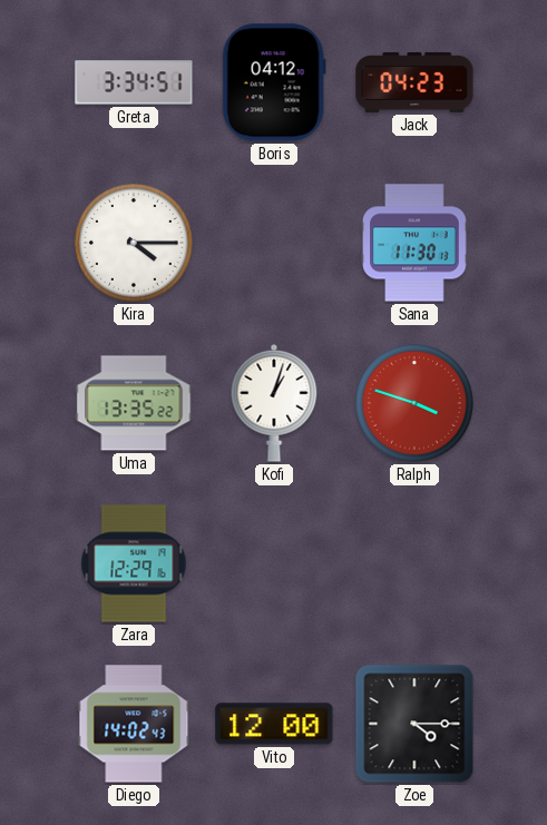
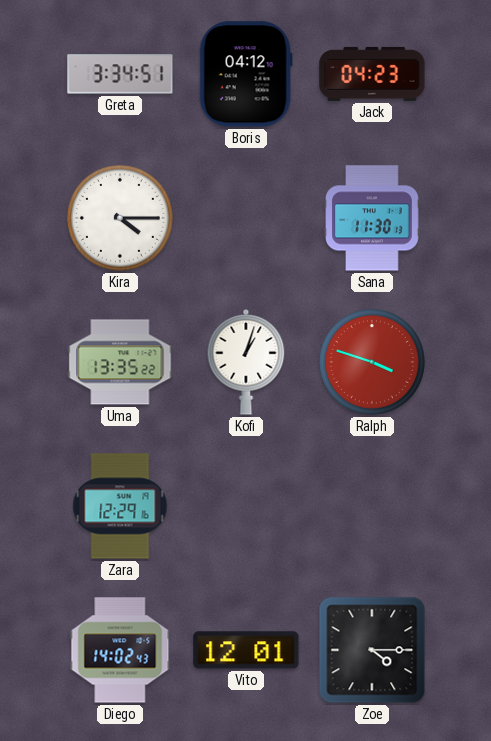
Vito: 12:00 -> 12:01 (246, 650)
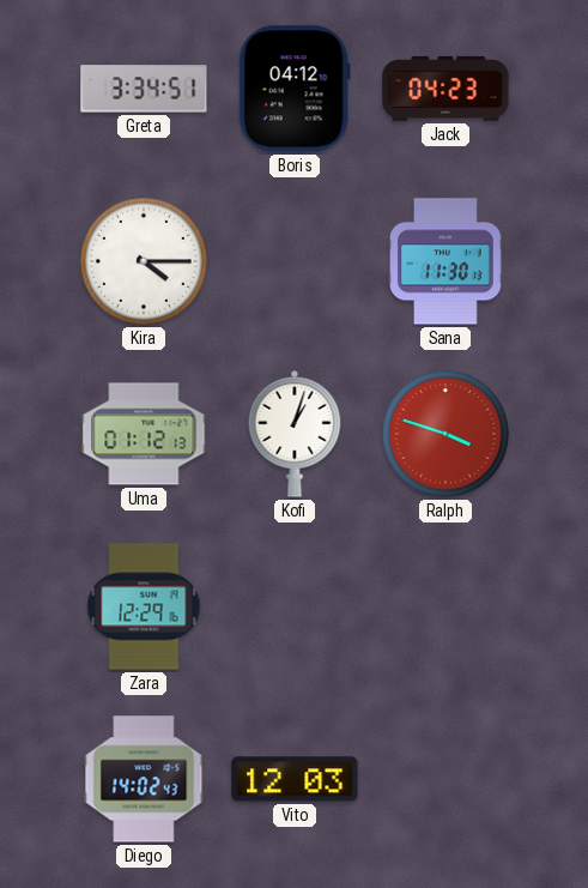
Uma: 13:35 -> 01:12 (144, 434)
Vito: 12:01 -> 12:03 (295, 779)
Zoe: 4:15 -> none (372, 650)
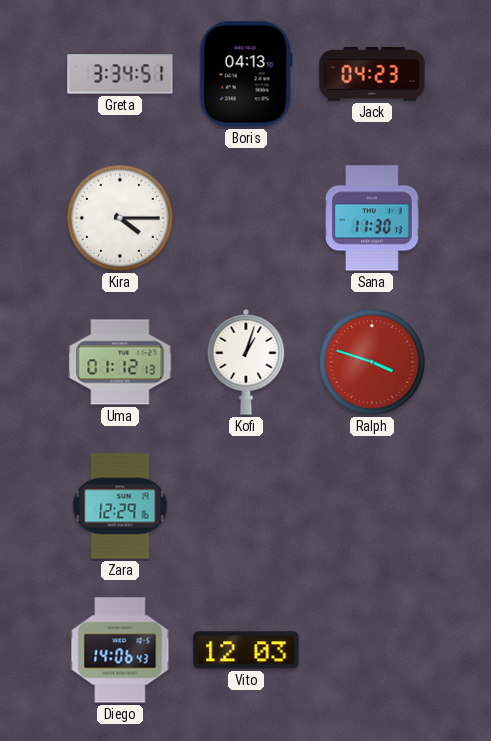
Boris: 04:12 -> 04:13 (246, 74)
Diego: 14:02 -> 14:06 (120, 650)
